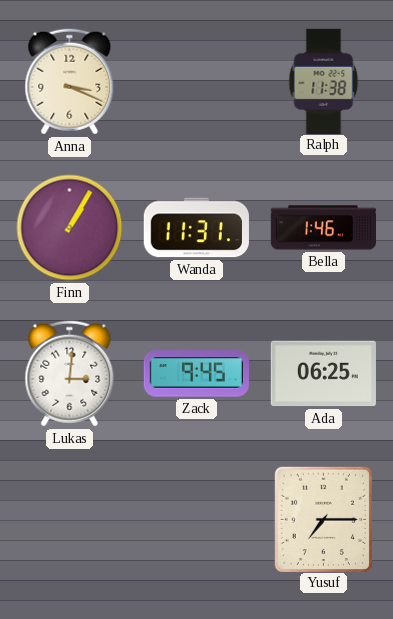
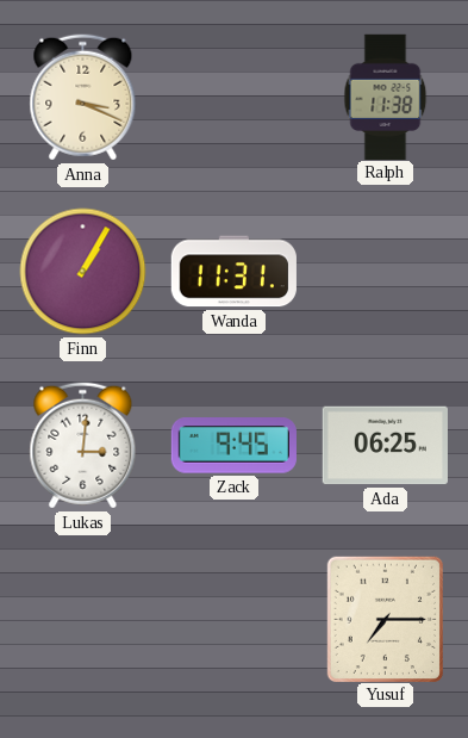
Bella: 1:46 -> none (323, 228)
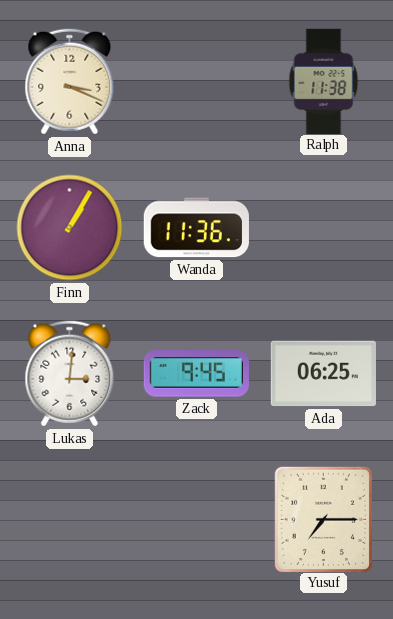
Wanda: 11:31 -> 11:36 (196, 228)
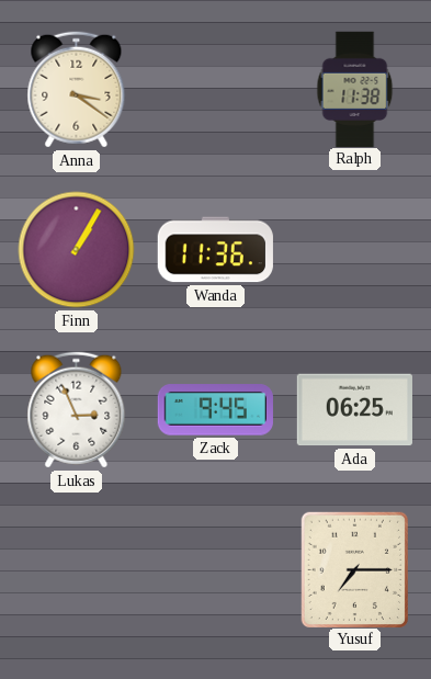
Anna: 3:19 -> 3:21 (77, 90)
Lukas: 3:01 -> 2:56 (77, 410)
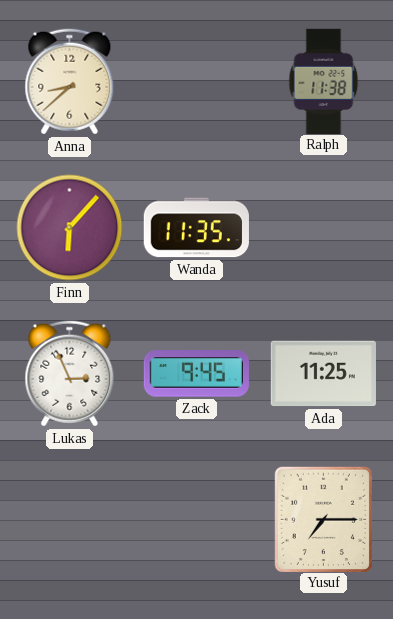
Anna: 3:21 -> 8:38 (70, 82)
Finn: 1:05 -> 6:07 (70, 228)
Wanda: 11:36 -> 11:35 (196, 228)
Ada: 06:25 -> 11:25 (323, 374)
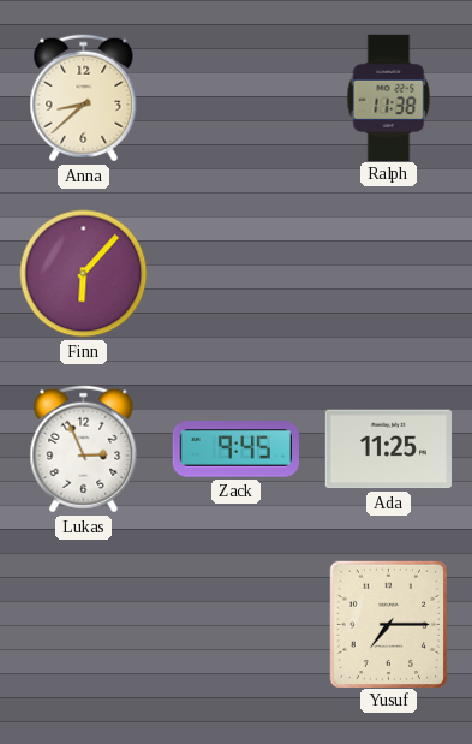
Wanda: 11:35 -> none (196, 228)
